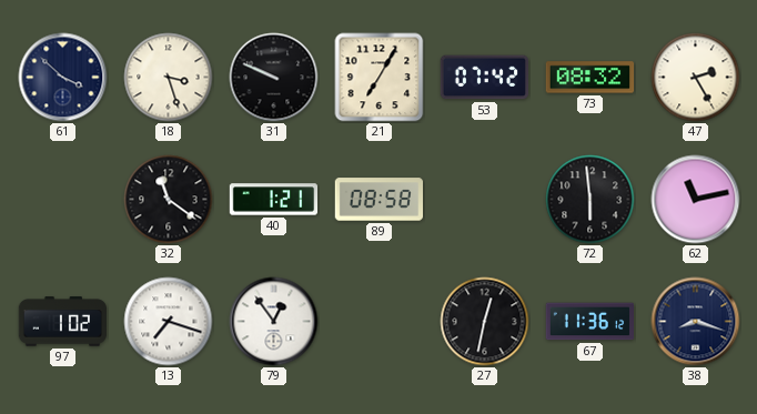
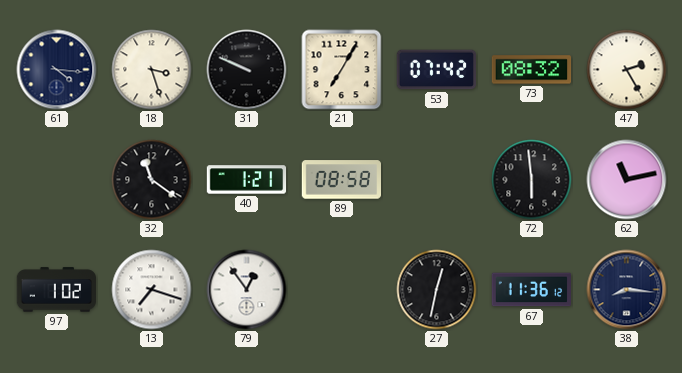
61: 3:52 -> 4:16 (57, 70)
38: 8:18 -> 8:16 (627, 290)
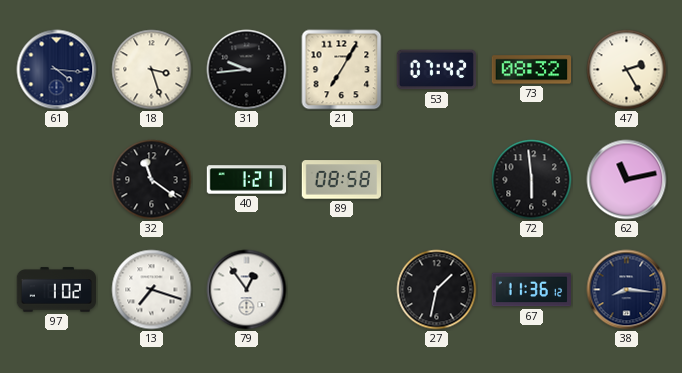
31: 9:49 -> 9:44 (247, 70)
27: 12:32 -> 1:32 (437, 290)
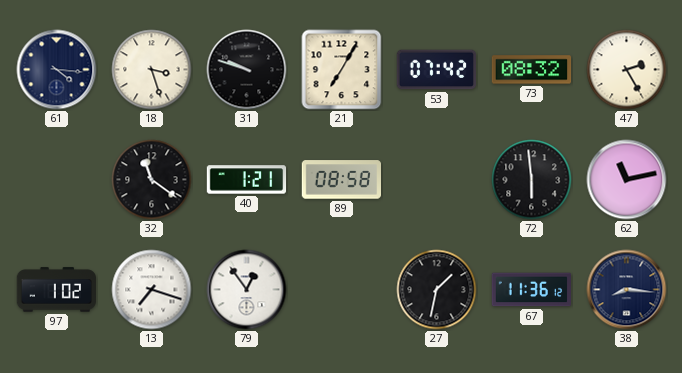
31: 9:44 -> 9:48 (247, 70)
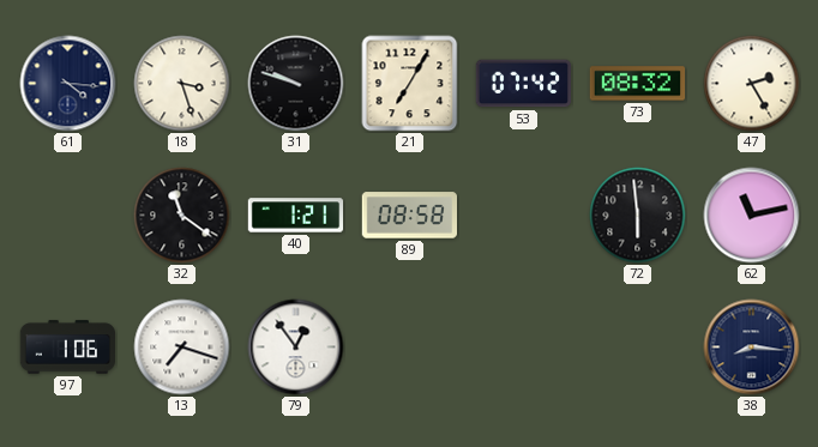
97: 1:02 -> 1:06 (68, 348)
27: 1:32 -> none (437, 290)
67: 11:36 -> none (532, 290)
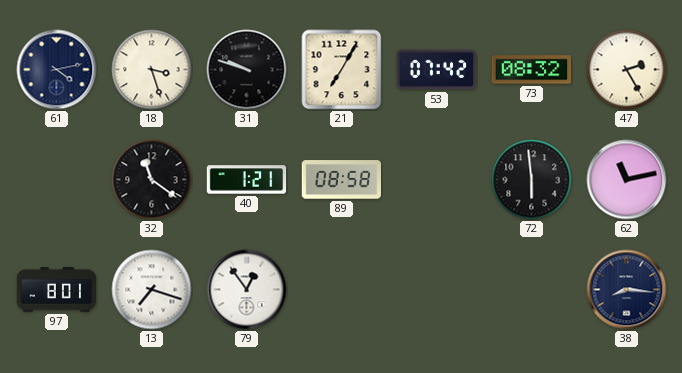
61: 4:16 -> 4:13 (57, 70)
97: 1:06 -> 8:01 (57, 290)
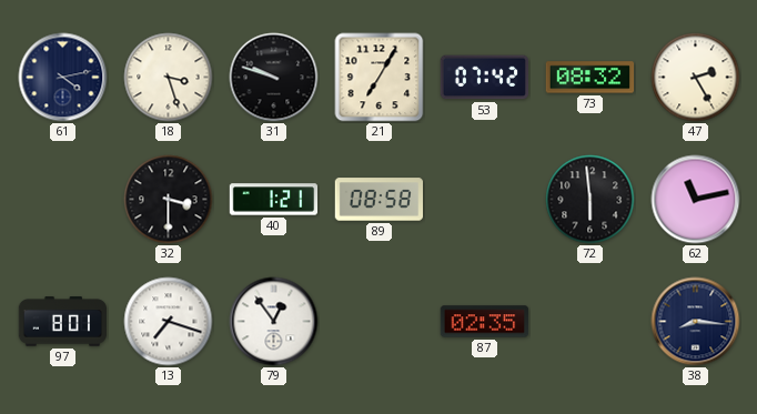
32: 11:21 -> 3:30 (169, 200)
87: none -> 02:35 (485, 322)
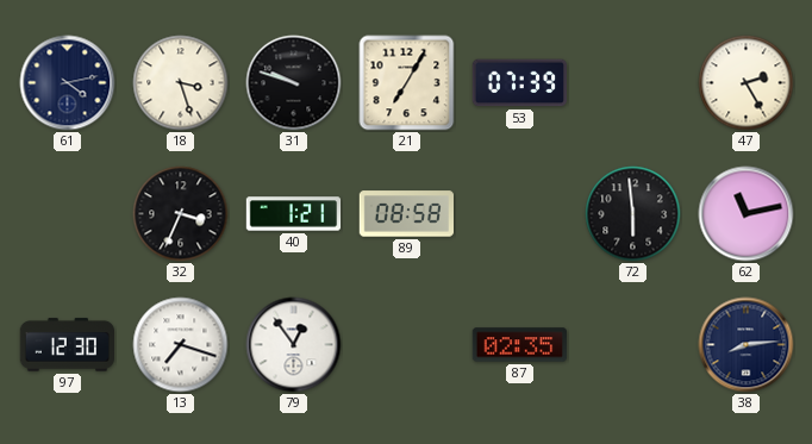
53: 07:42 -> 07:39 (519, 83)
73: 08:32 -> none (591, 78)
32: 3:30 -> 3:34 (181, 214)
97: 8:01 -> 12:30 (68, 345)
38: 8:16 -> 8:14 (747, 345)
